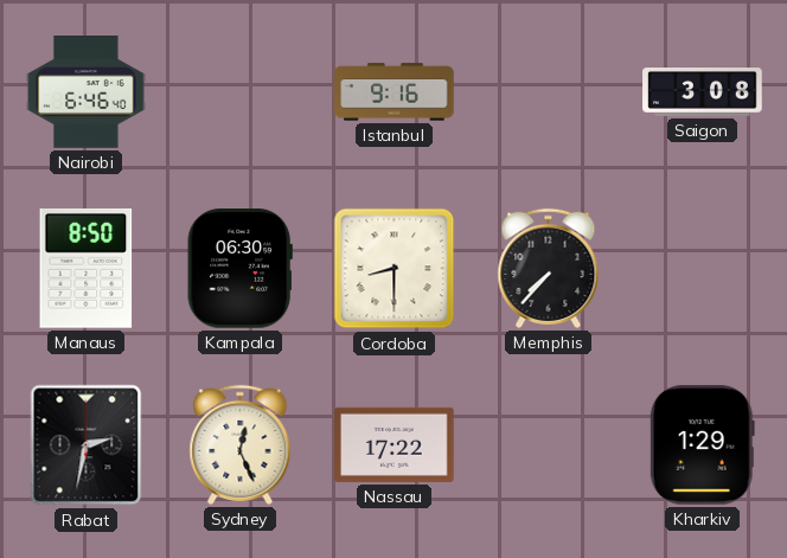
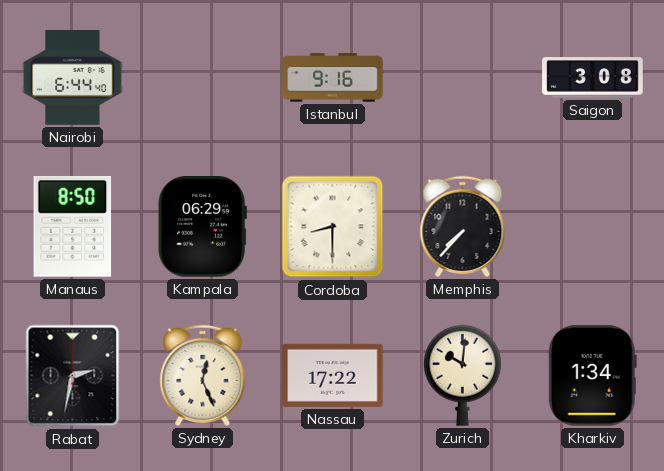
Nairobi: 6:46 -> 6:44 (73, 78)
Kampala: 06:30 -> 06:29 (202, 227)
Zurich: none -> 10:01 (462, 375)
Kharkiv: 1:29 -> 1:34 (592, 376)
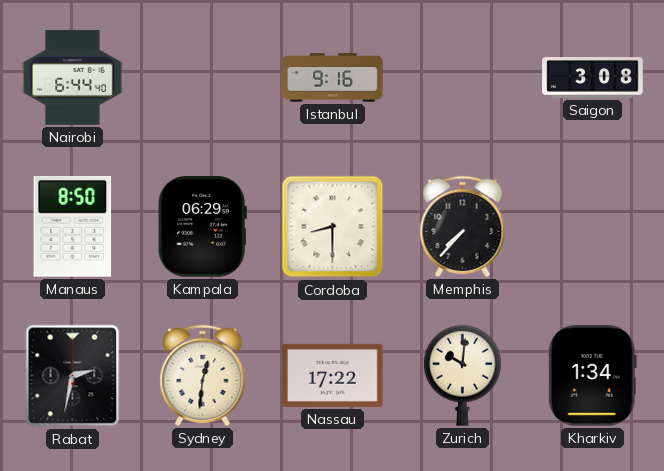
Sydney: 12:26 -> 12:31 (203, 375)
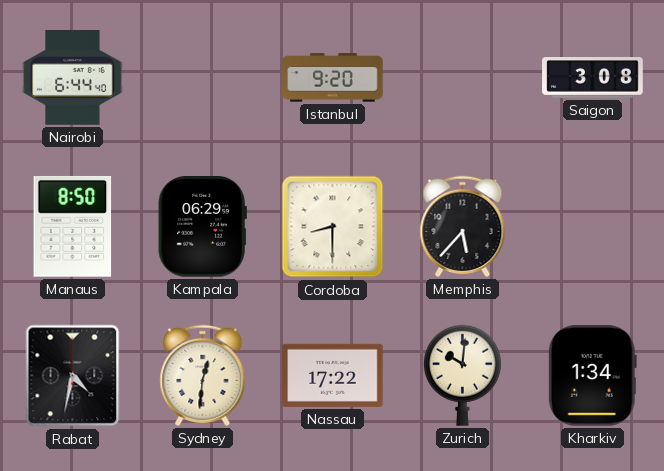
Istanbul: 9:16 -> 9:20 (333, 78)
Memphis: 7:37 -> 5:37 (463, 226)
Rabat: 2:32 -> 4:32 (73, 376)
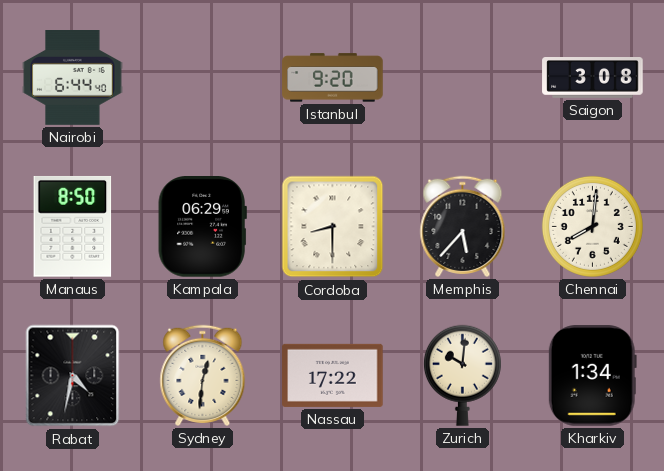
Chennai: none -> 8:01 (592, 226)
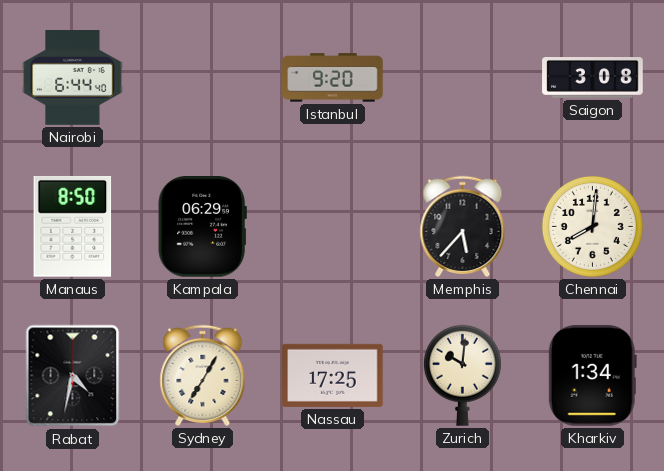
Cordoba: 8:30 -> none (333, 227)
Sydney: 12:31 -> 7:05 (203, 375)
Nassau: 17:22 -> 17:25 (333, 375)
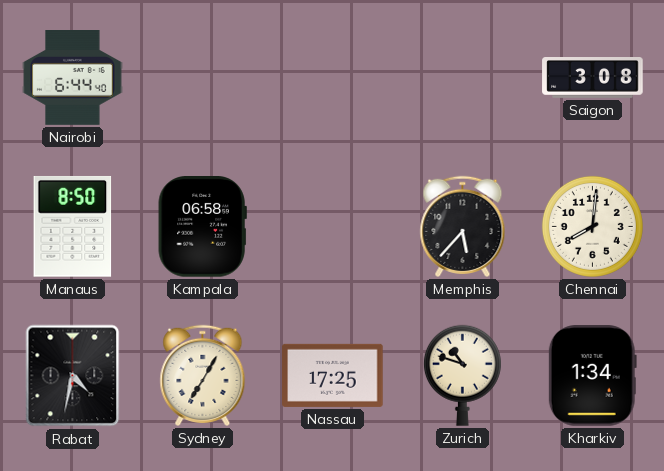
Istanbul: 9:20 -> none (333, 78)
Kampala: 06:29 -> 06:58 (202, 227)
Zurich: 10:01 -> 10:48 (462, 375)
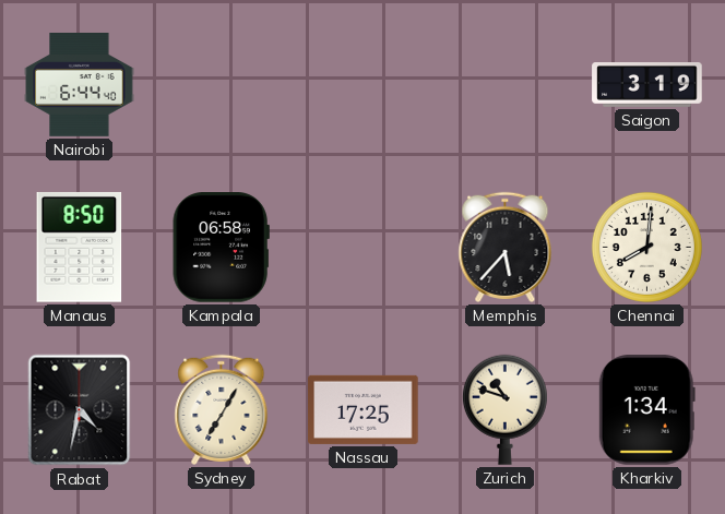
Saigon: 3:08 -> 3:19 (647, 85)
